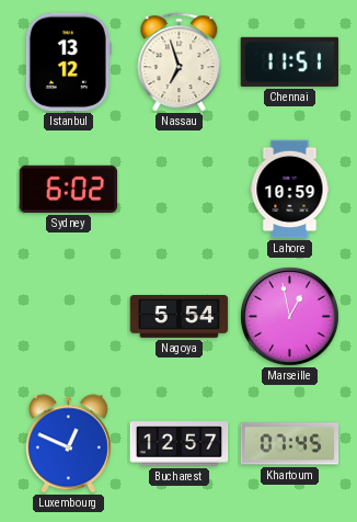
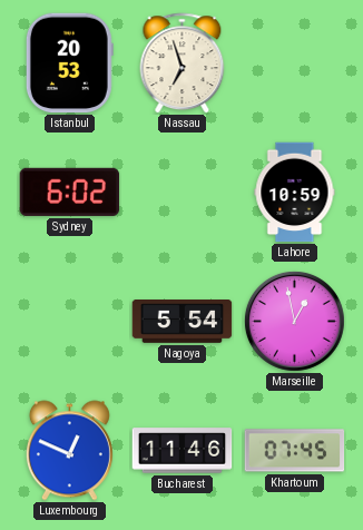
Istanbul: 13:12 -> 20:53 (69, 63)
Chennai: 11:51 -> none (290, 61)
Bucharest: 12:57 -> 11:46 (183, 451)
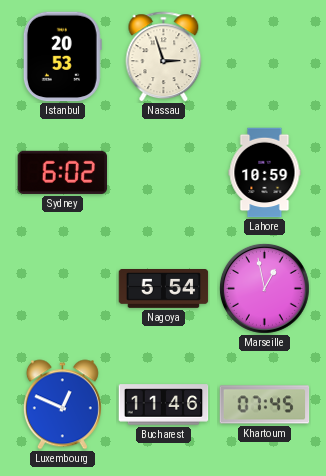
Nassau: 6:57 -> 2:57 (164, 57)
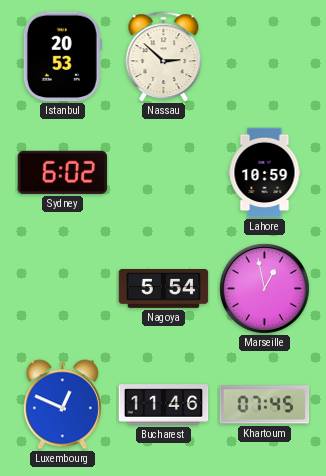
Nassau: 2:57 -> 2:52 (164, 57)
